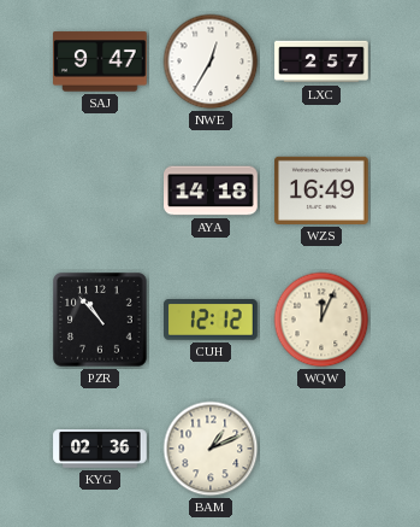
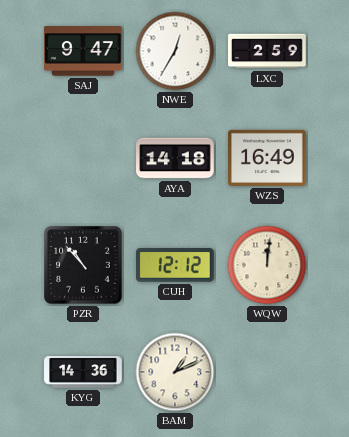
LXC: 2:57 -> 2:59 (267, 51)
WQW: 12:04 -> 12:01 (267, 265)
KYG: 02:36 -> 14:36 (83, 372)
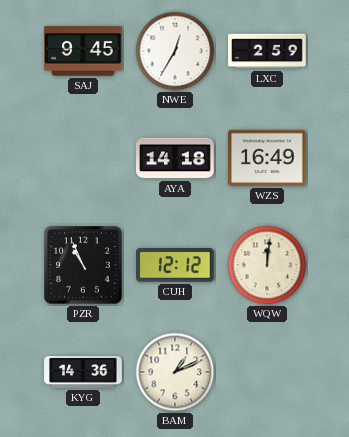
SAJ: 9:47 -> 9:45 (83, 51)
PZR: 10:53 -> 10:56 (83, 265)
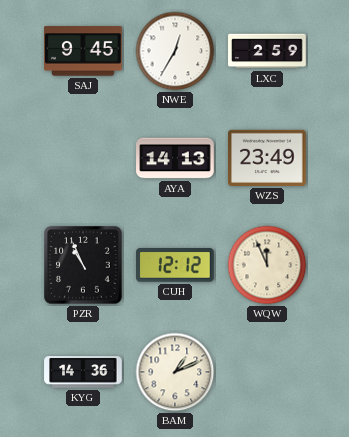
AYA: 14:18 -> 14:13 (175, 158)
WZS: 16:49 -> 23:49 (267, 158)
WQW: 12:01 -> 11:56 (267, 265)
